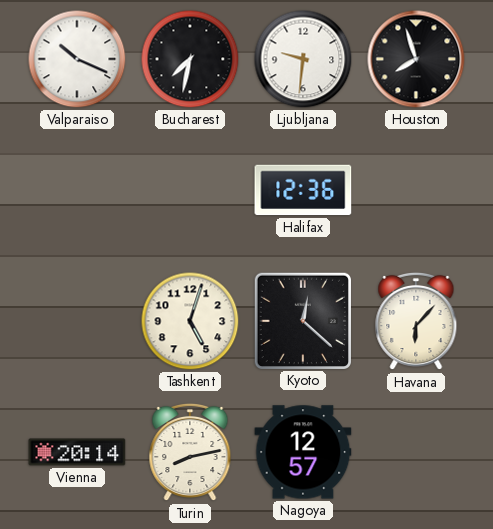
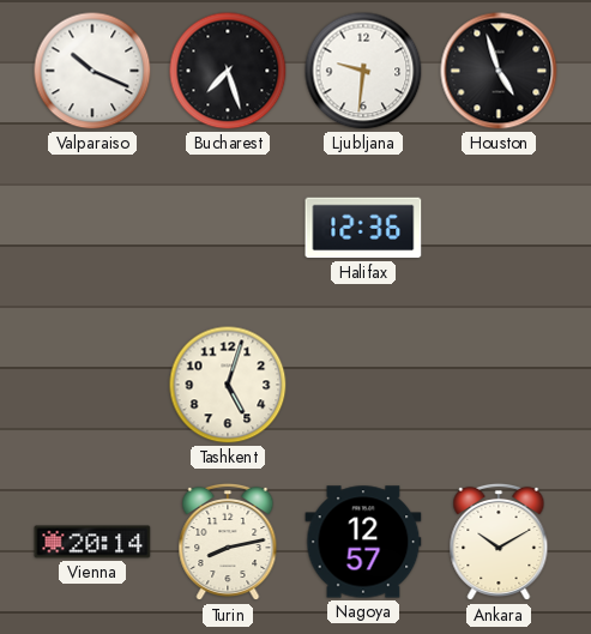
Bucharest: 7:32 -> 7:27 (228, 71)
Houston: 7:57 -> 4:57 (499, 71)
Kyoto: 12:22 -> none (302, 320)
Havana: 6:07 -> none (416, 321)
Ankara: none -> 10:10 (499, 542)
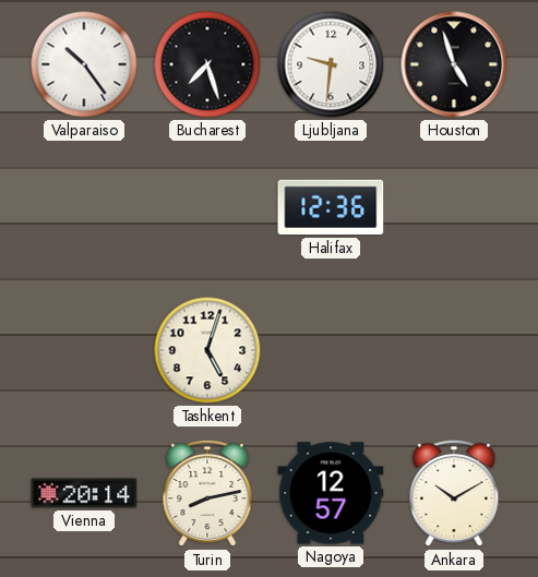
Valparaiso: 10:19 -> 10:24 (84, 64)
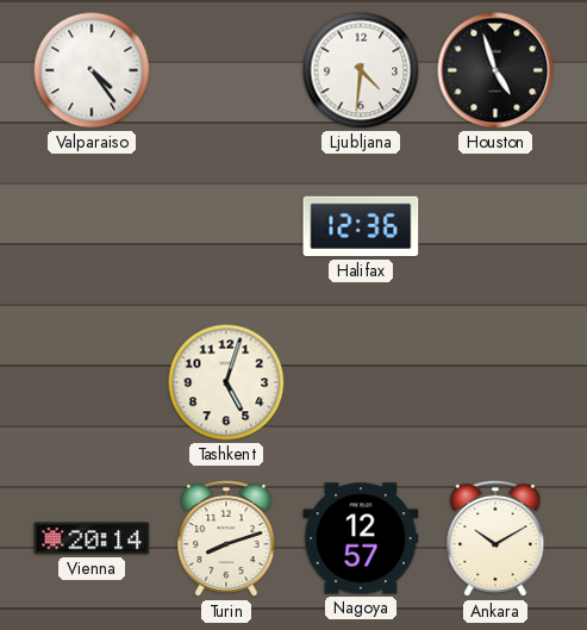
Valparaiso: 10:24 -> 4:24 (92, 70)
Bucharest: 7:27 -> none (207, 64)
Ljubljana: 9:31 -> 4:31 (361, 70)
Turin: 8:13 -> 8:12 (226, 538)
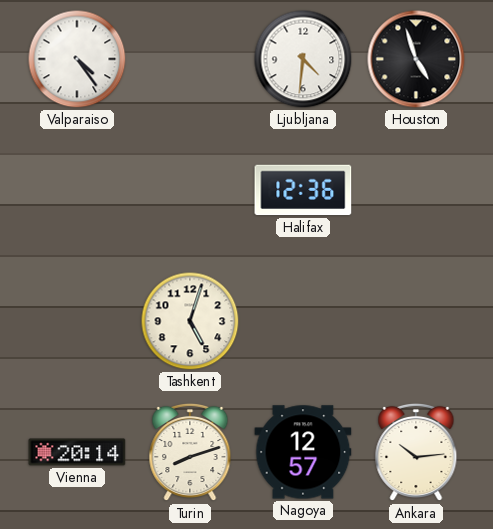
Ankara: 10:10 -> 10:14 (416, 452)
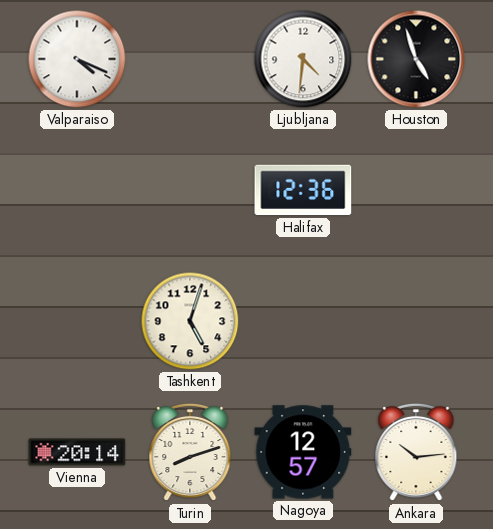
Valparaiso: 4:24 -> 4:19 (77, 59)
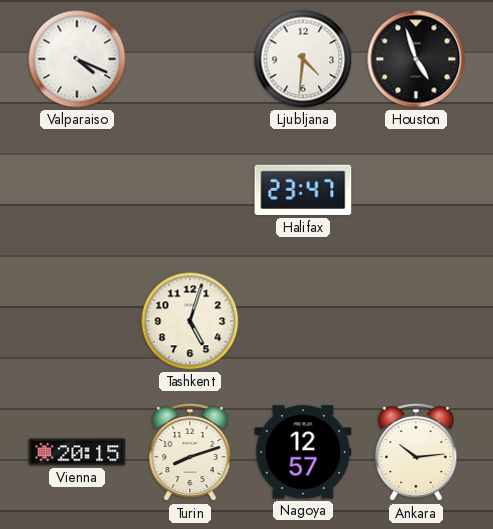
Halifax: 12:36 -> 23:47 (303, 190)
Vienna: 20:14 -> 20:15 (77, 452)
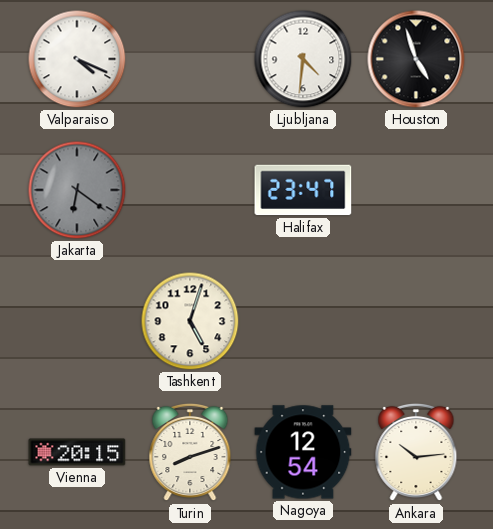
Jakarta: none -> 6:21 (77, 190)
Nagoya: 12:57 -> 12:54 (303, 452)
